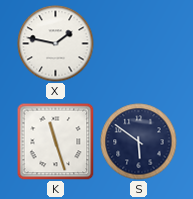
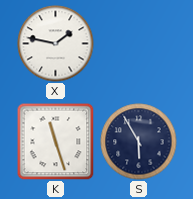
S: 5:51 -> 5:55 (139, 142)
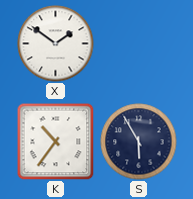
X: 1:47 -> 1:51 (56, 44)
K: 11:27 -> 10:36 (55, 141)
